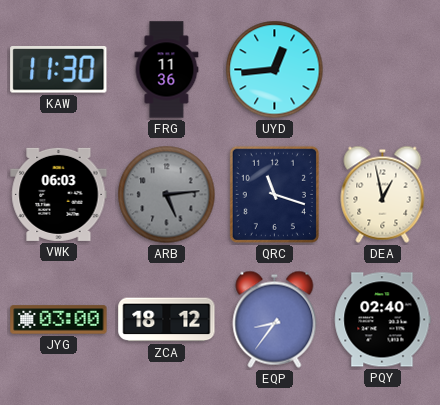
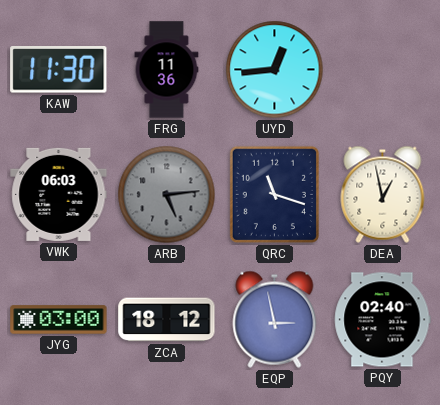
EQP: 8:36 -> 2:58 (275, 319)
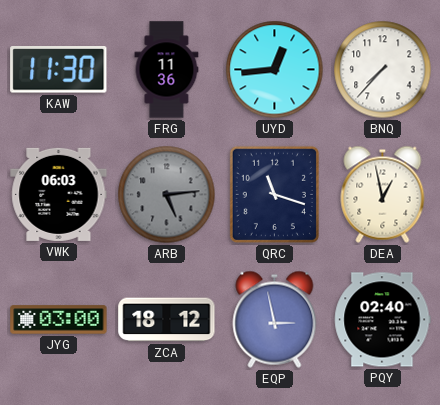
BNQ: none -> 7:37 (383, 70)
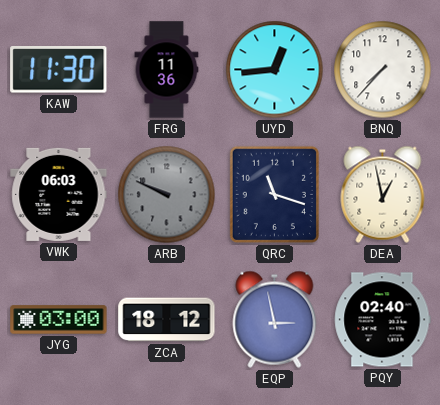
ARB: 5:14 -> 9:49 (167, 195)
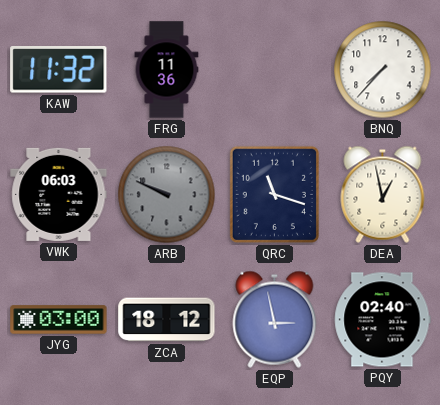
KAW: 11:30 -> 11:32 (59, 70)
UYD: 12:44 -> none (275, 70)
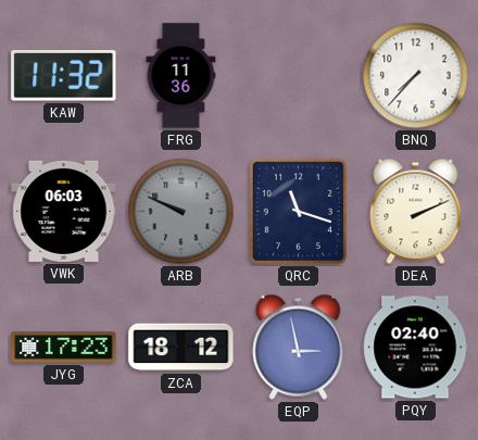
DEA: 12:58 -> 2:11 (416, 211)
JYG: 03:00 -> 17:23 (64, 348)
